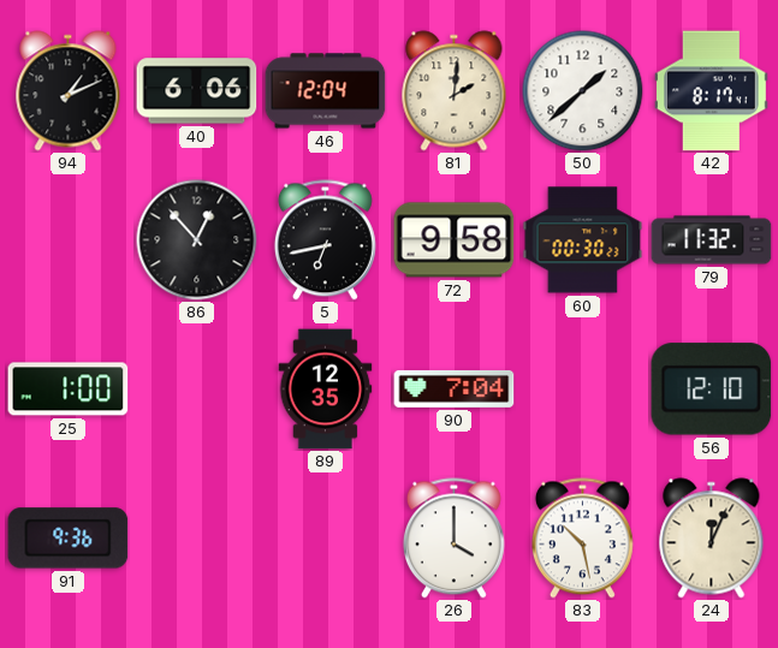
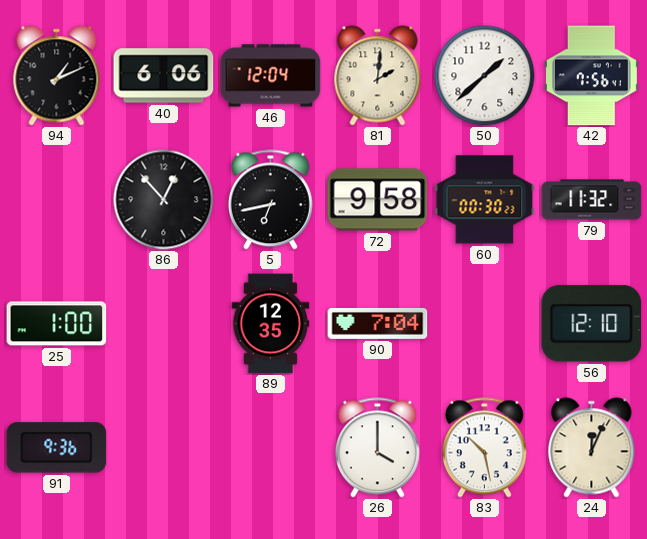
42: 8:17 -> 7:56 (592, 76)
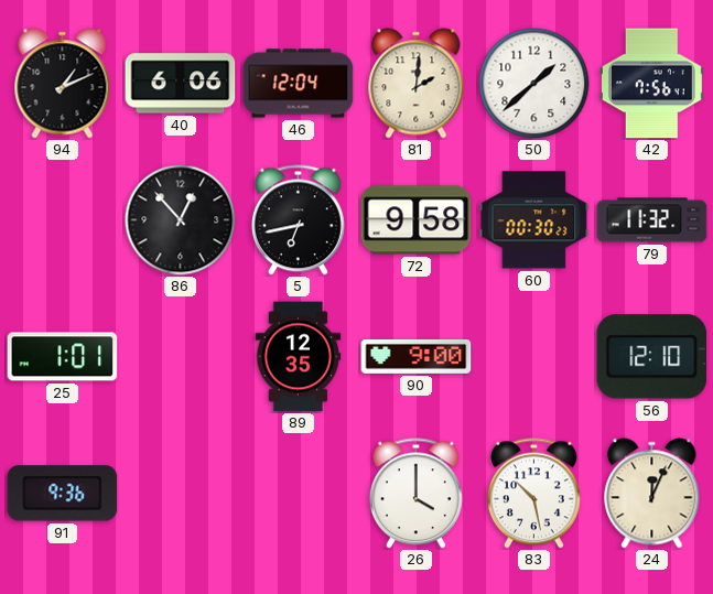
25: 1:00 -> 1:01 (63, 357)
90: 7:04 -> 9:00 (417, 356)
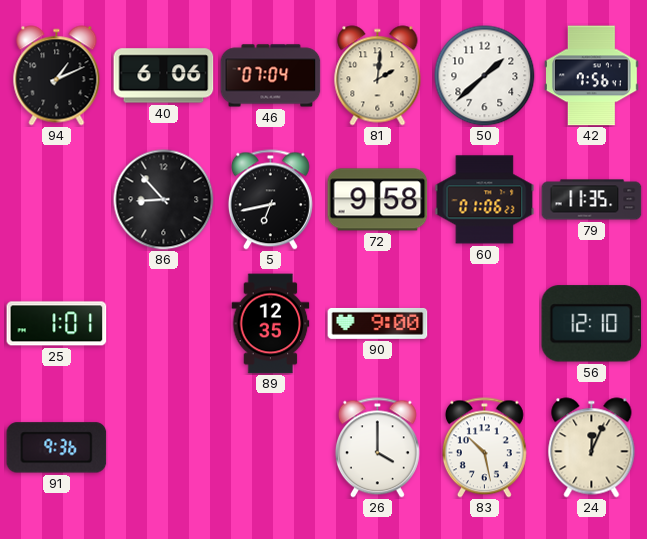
46: 12:04 -> 07:04 (271, 76)
86: 12:53 -> 8:53 (164, 200)
60: 00:30 -> 01:06 (485, 200)
79: 11:32 -> 11:35 (592, 200)
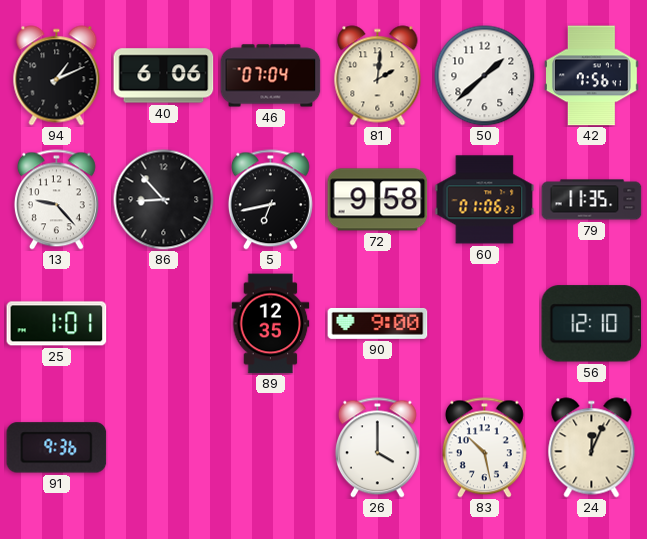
13: none -> 9:23 (56, 200)
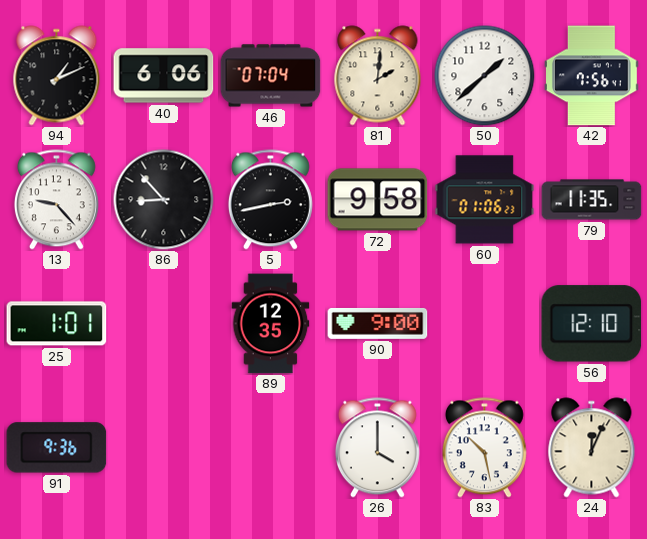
5: 6:43 -> 2:43 (270, 200)
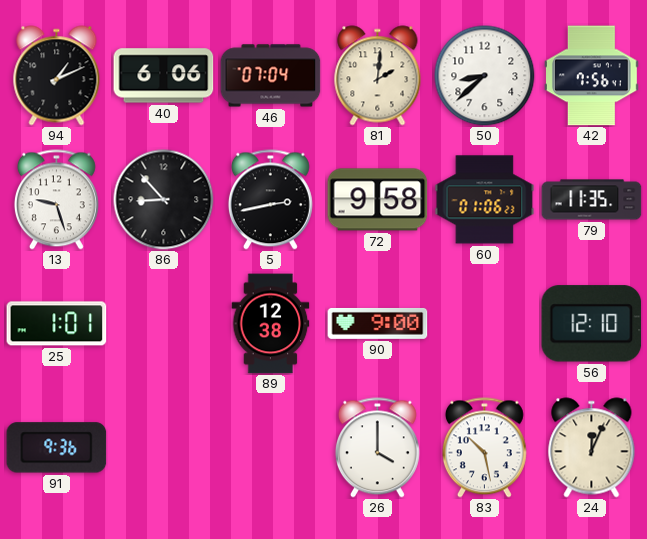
50: 1:38 -> 8:38 (485, 76)
13: 9:23 -> 9:27 (56, 200)
89: 12:35 -> 12:38 (271, 324)
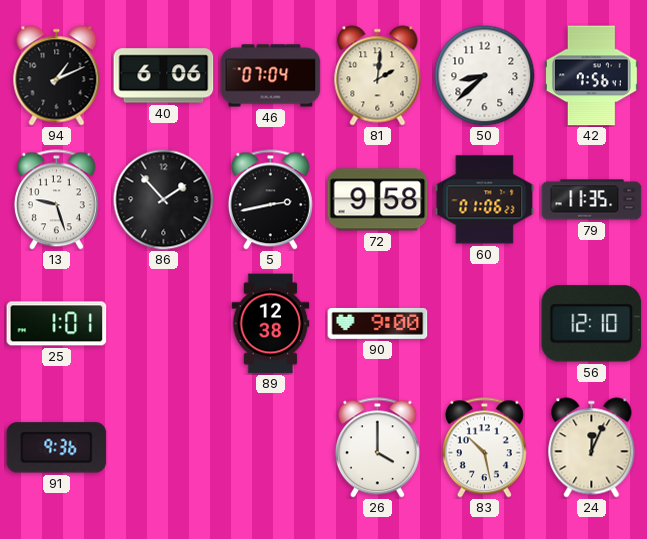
86: 8:53 -> 1:53 (164, 200)
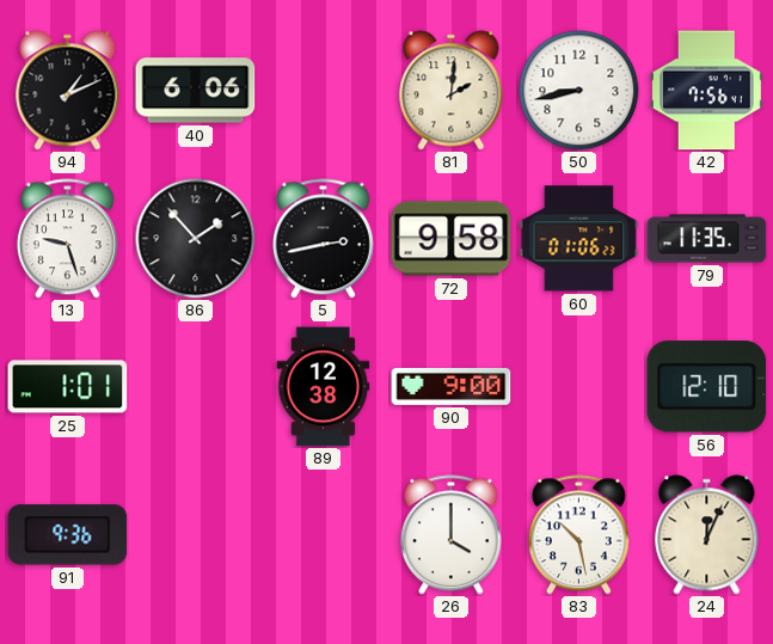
46: 07:04 -> none (271, 76)
50: 8:38 -> 8:43 (579, 91)
